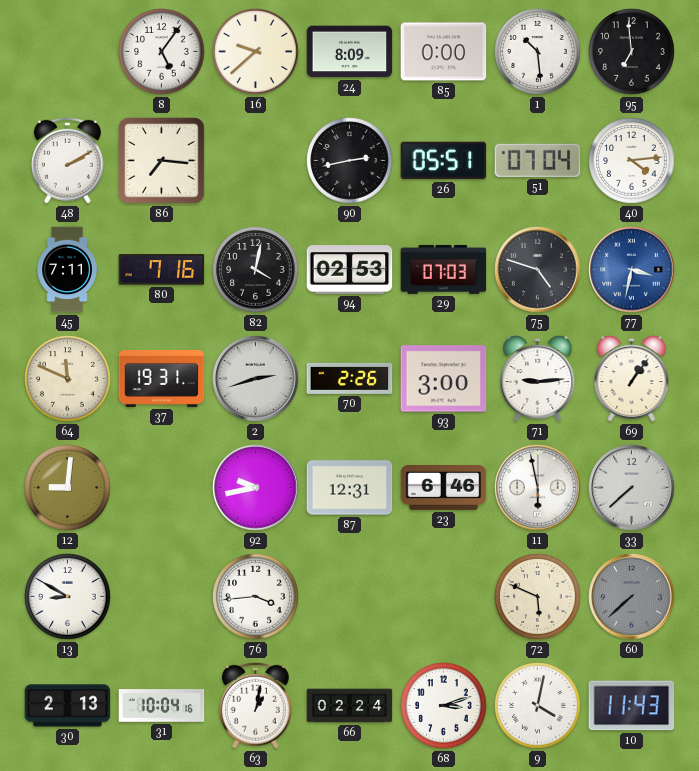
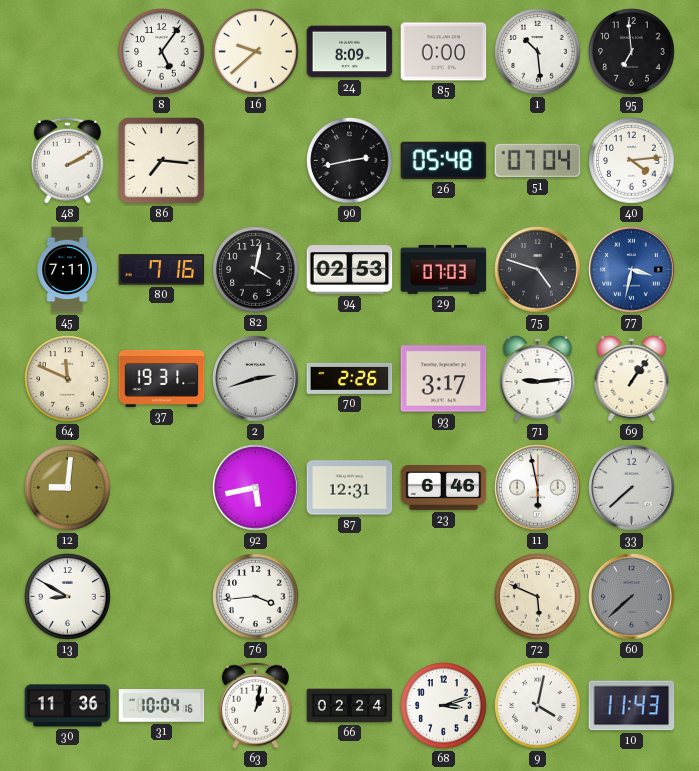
26: 05:51 -> 05:48 (444, 161)
93: 3:00 -> 3:17 (444, 379)
92: 9:43 -> 5:43 (256, 488)
30: 2:13 -> 11:36 (68, 706)
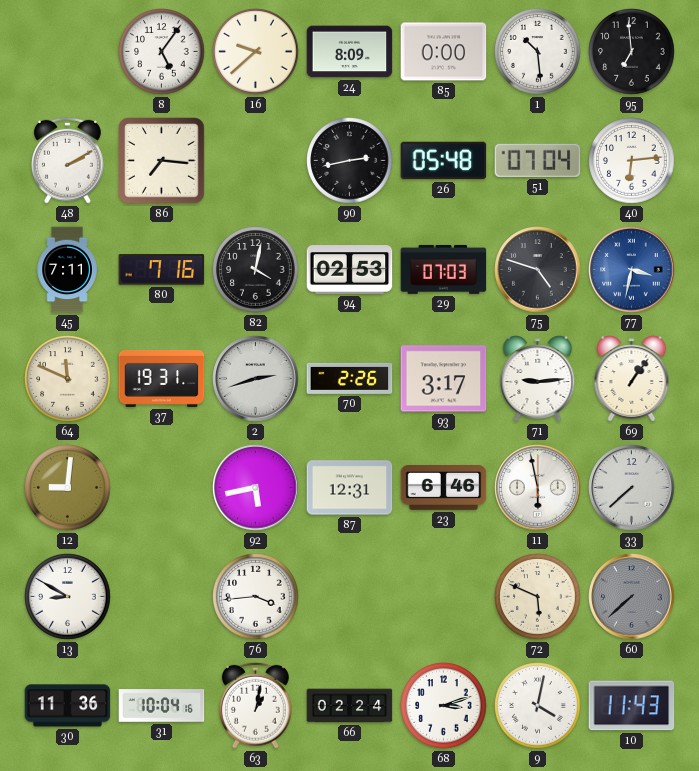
40: 4:14 -> 6:14 (632, 161)
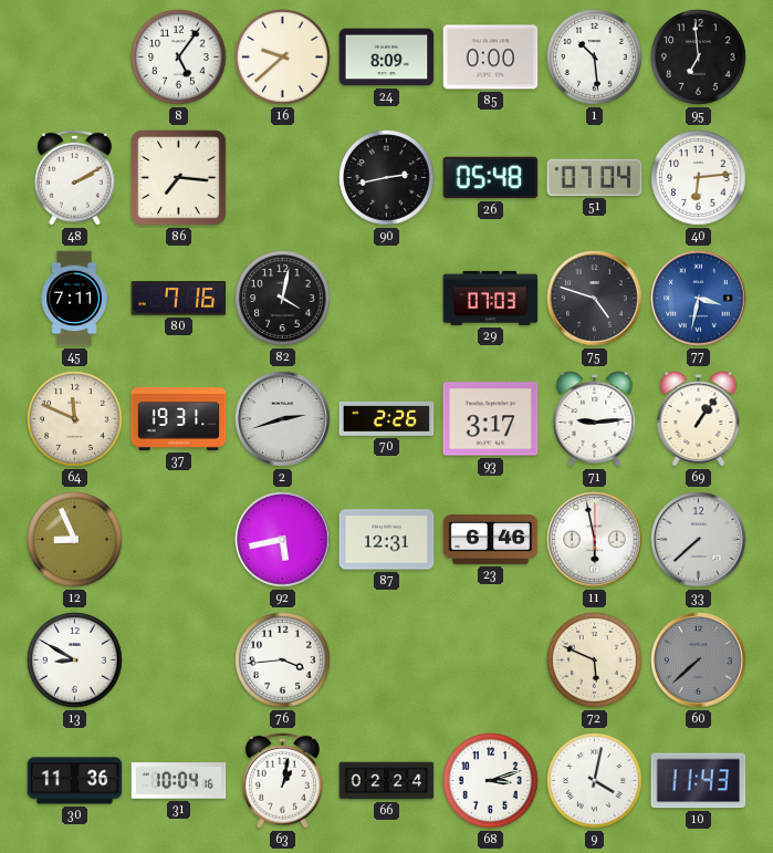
94: 02:53 -> none (350, 270)
12: 9:01 -> 8:56 (75, 540)
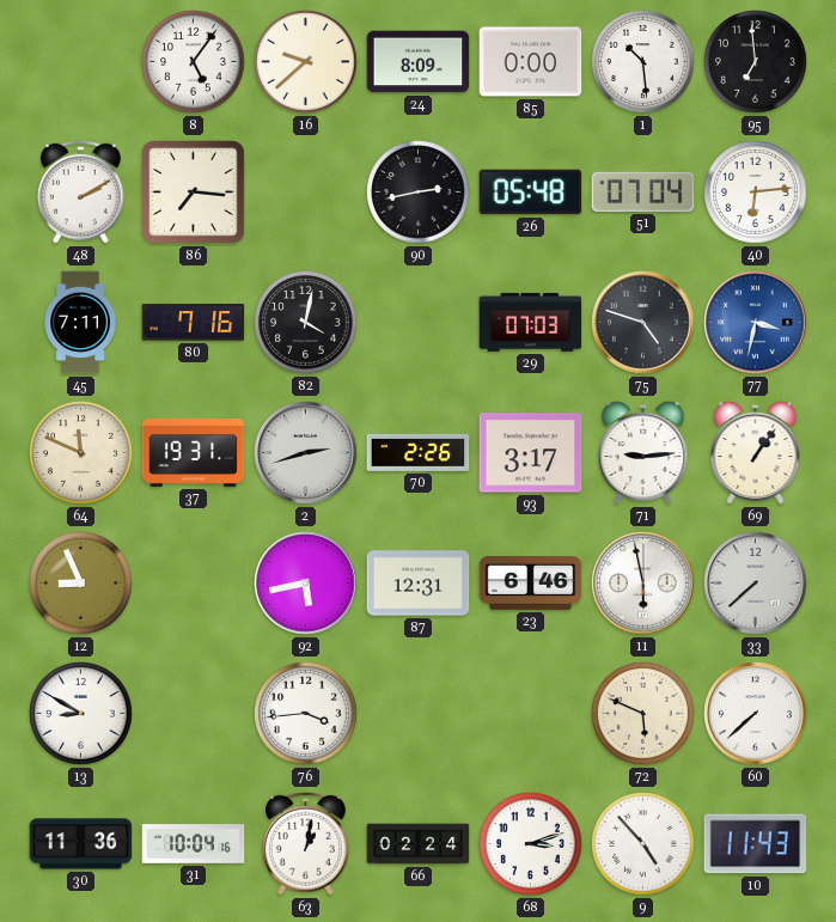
60 dial: grey -> white (756, 714)
9: 4:02 -> 4:53 (643, 844)
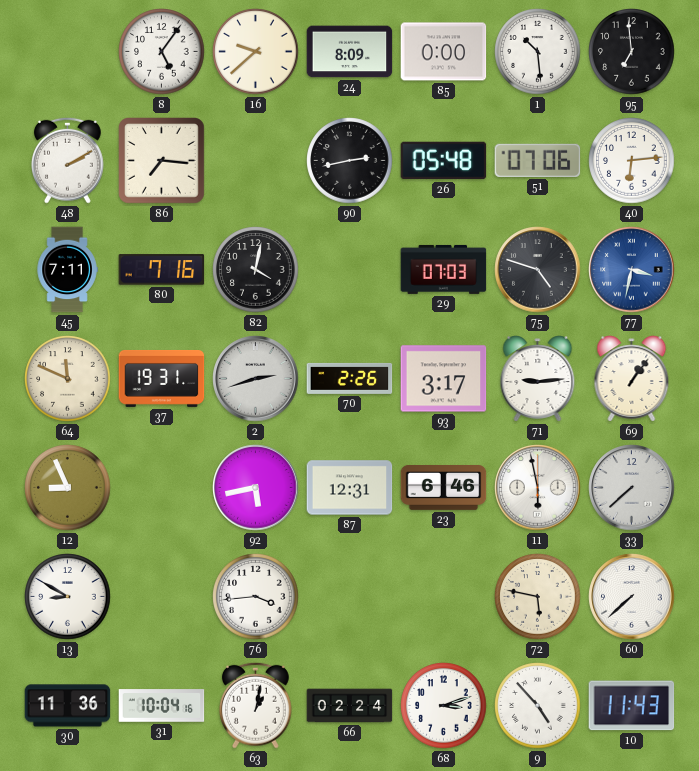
51: 07:04 -> 07:06 (538, 160)
72: 5:49 -> 5:47 (538, 597)
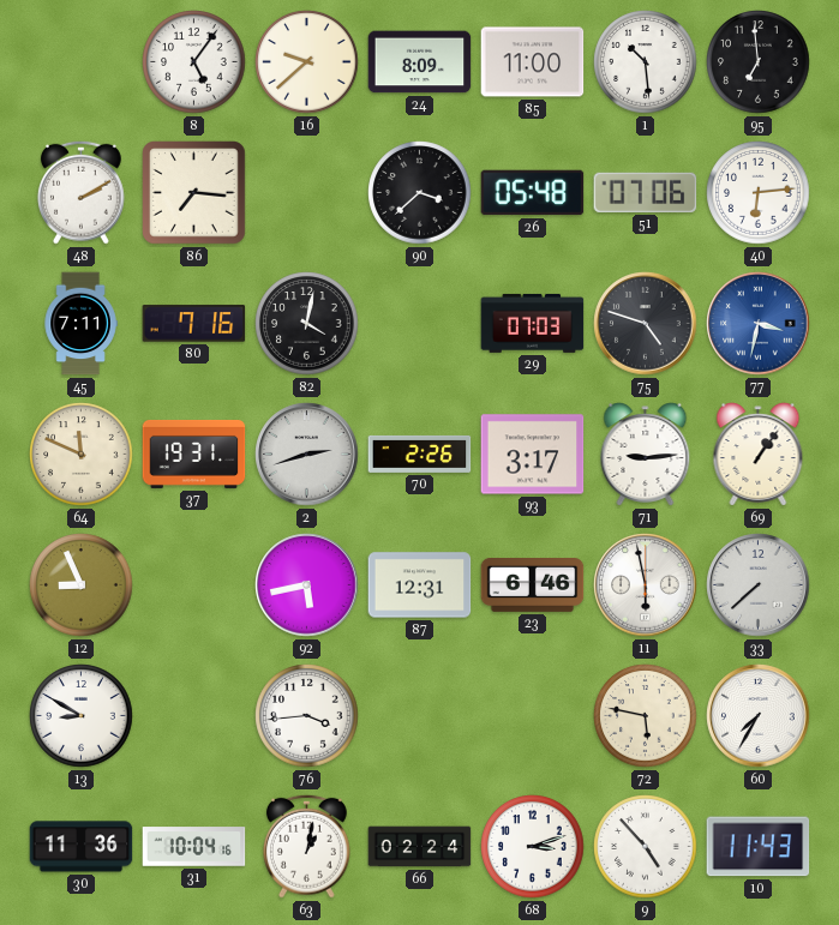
85: 0:00 -> 11:00 (533, 62)
90: 2:43 -> 3:38 (420, 193)
60: 7:38 -> 7:35 (759, 716)
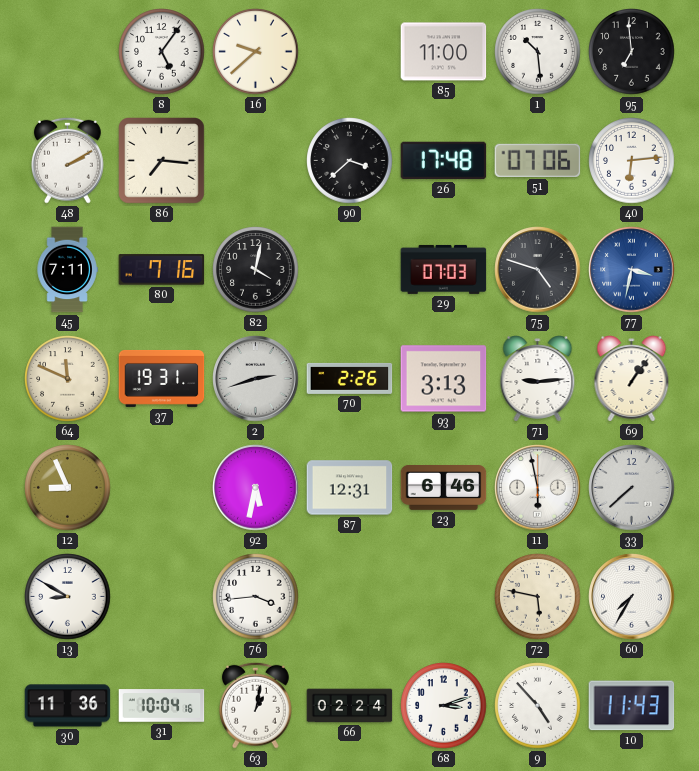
24: 8:09 -> none (420, 62)
26: 05:48 -> 17:48 (444, 161)
93: 3:17 -> 3:13 (444, 379)
92: 5:43 -> 5:32 (256, 488)
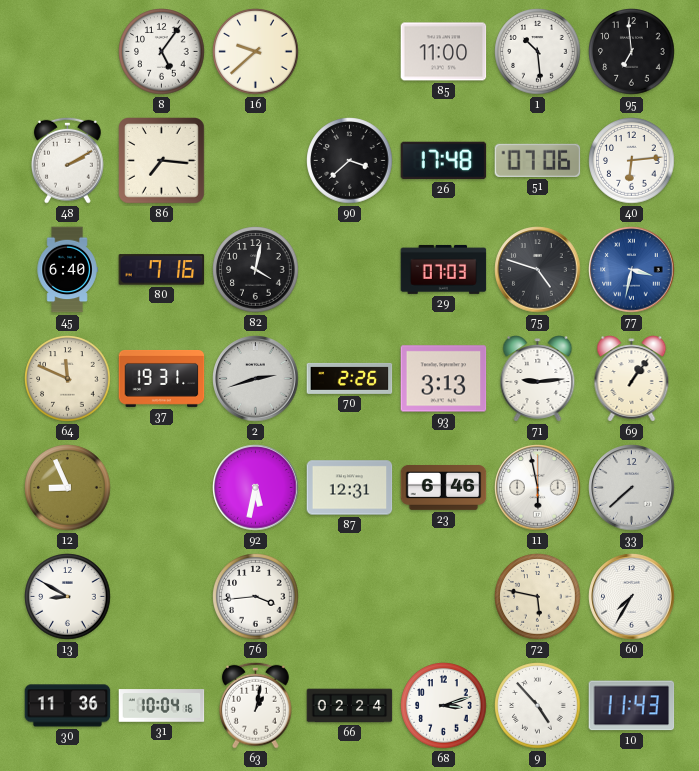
45: 7:11 -> 6:40 (67, 270)
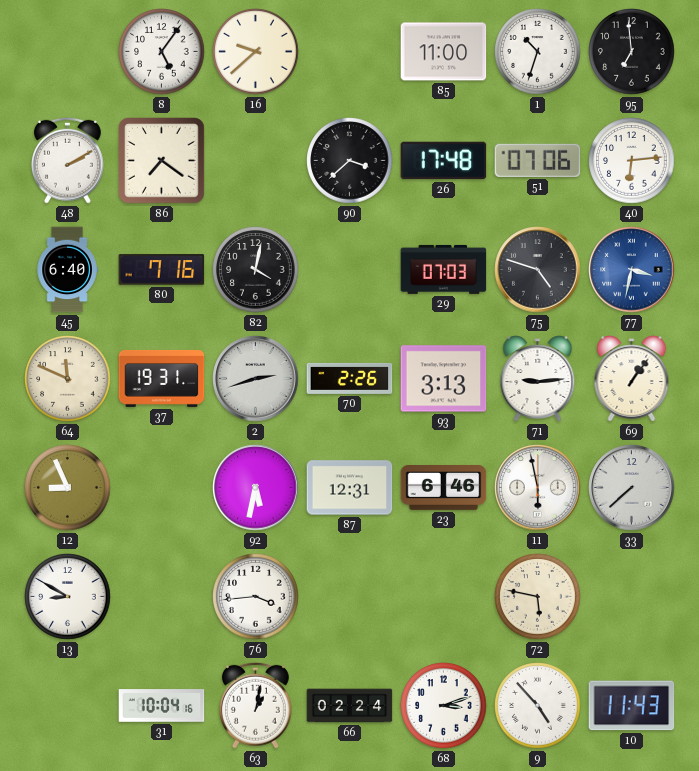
1: 10:29 -> 10:33 (538, 52)
86: 7:16 -> 7:21 (162, 161)
60: 7:35 -> none (632, 597)
30: 11:36 -> none (68, 706)
